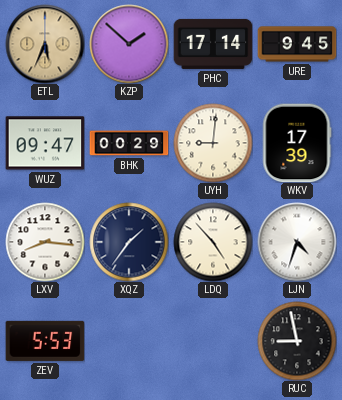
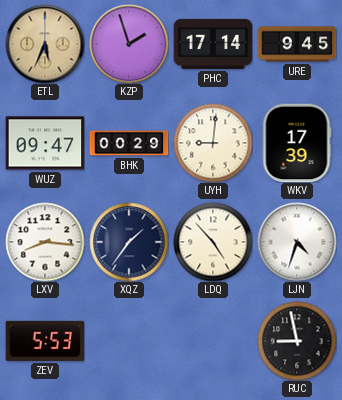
KZP: 1:52 -> 1:57 (129, 44)
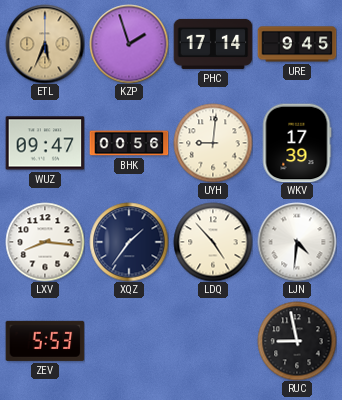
BHK: 00:29 -> 00:56 (129, 143)
LJN: 4:33 -> 4:31 (297, 242)
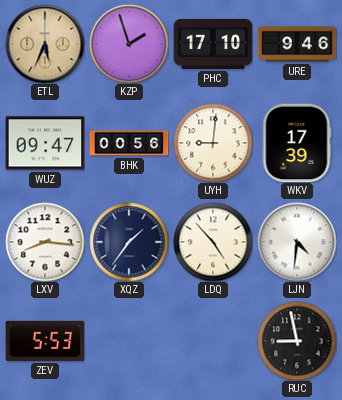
PHC: 17:14 -> 17:10 (213, 44)
URE: 9:45 -> 9:46 (297, 44)
